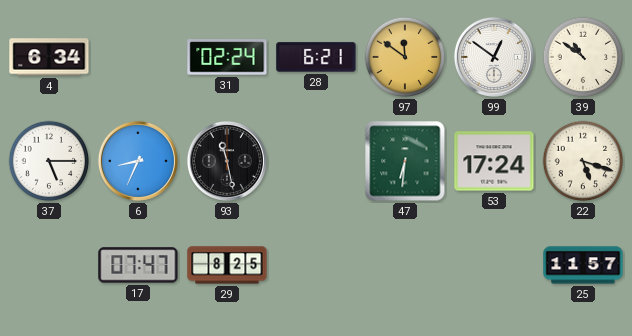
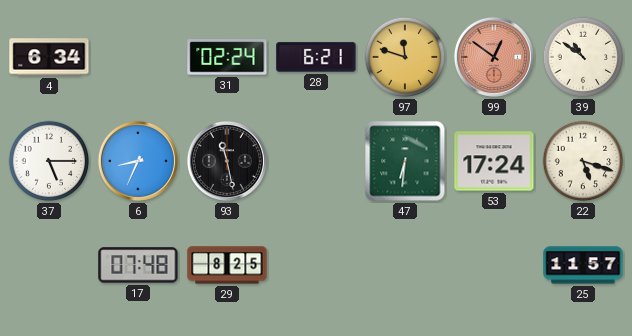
97: 11:51 -> 11:48 (405, 57)
99 dial: white -> salmon (494, 57)
17: 07:47 -> 07:48 (138, 265)
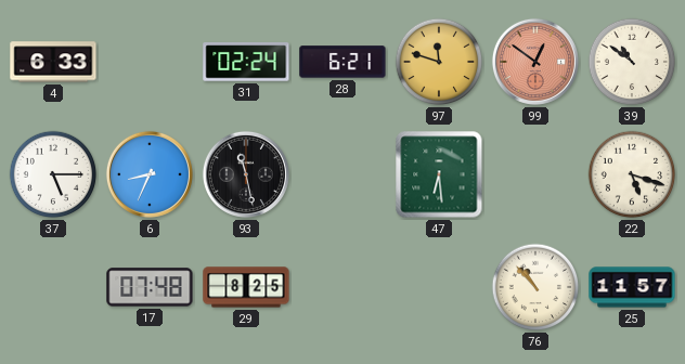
4: 6:34 -> 6:33 (53, 62)
47: 6:31 -> 6:29 (439, 174)
53: 17:24 -> none (494, 161)
76: none -> 10:53 (535, 287)
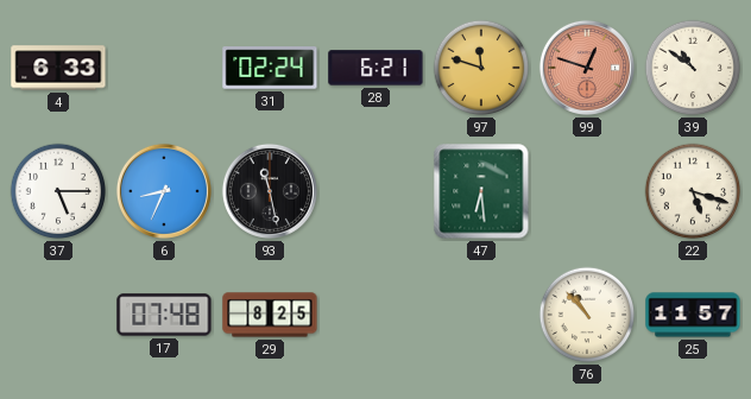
99: 12:51 -> 12:48 (587, 68)
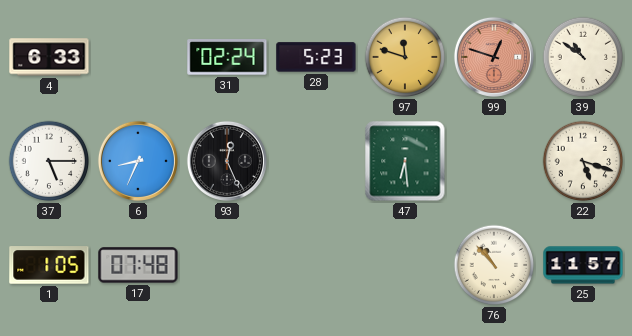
28: 6:21 -> 5:23 (316, 57)
93: 11:28 -> 12:26 (227, 161)
1: none -> 1:05 (49, 265)
29: 8:25 -> none (270, 315)
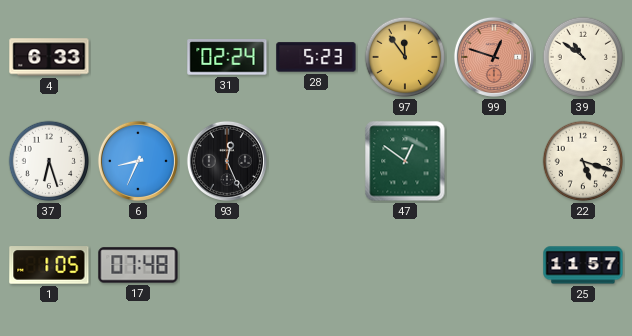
97: 11:48 -> 11:54 (405, 57)
37: 5:15 -> 6:27 (49, 161)
47: 6:29 -> 12:51 (405, 161)
76: 10:53 -> none (494, 265)
